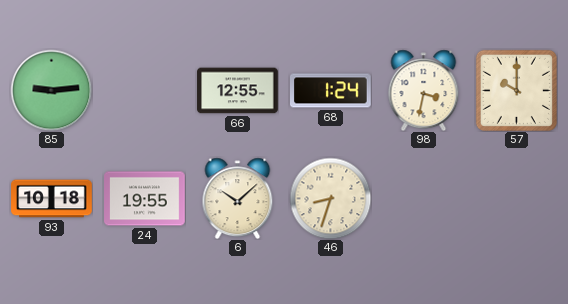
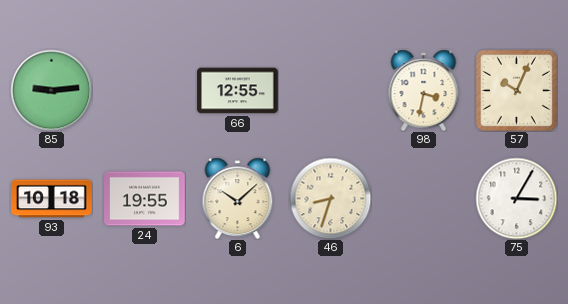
68: 1:24 -> none (331, 91)
57: 10:00 -> 10:04 (516, 90)
75: none -> 3:05 (516, 198)
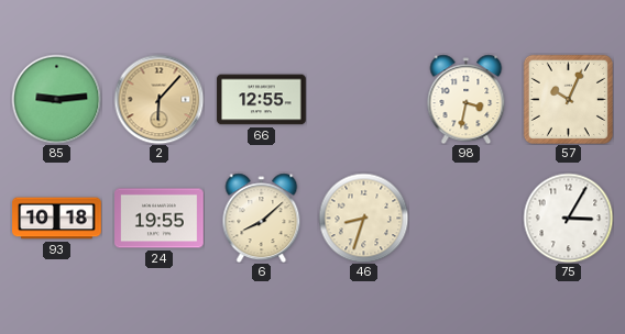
2: none -> 6:07 (158, 99)
6: 10:08 -> 8:08 (262, 218)
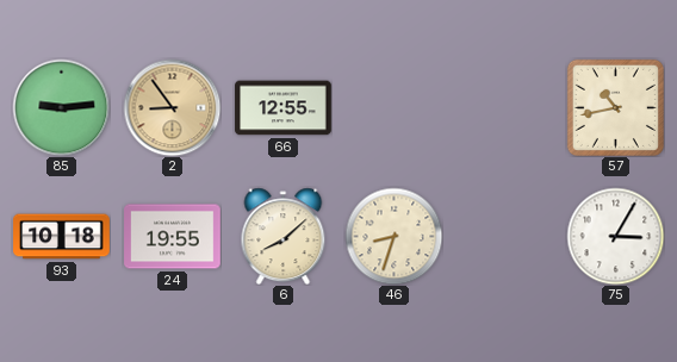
2: 6:07 -> 8:54 (172, 107)
98: 3:32 -> none (467, 99)
57: 10:04 -> 10:43 (615, 107)
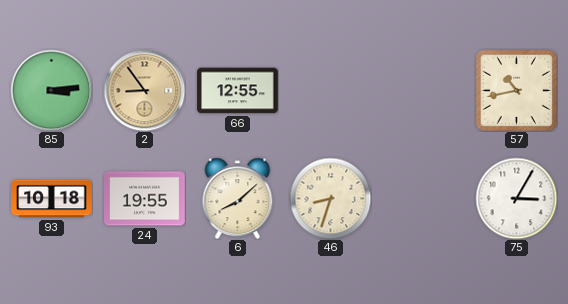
85: 9:14 -> 3:14 (51, 90)
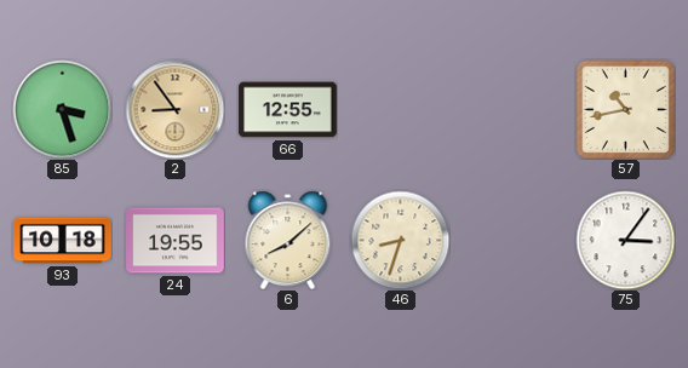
85: 3:14 -> 3:27 (62, 109)
75: 3:05 -> 3:06 (625, 240)
